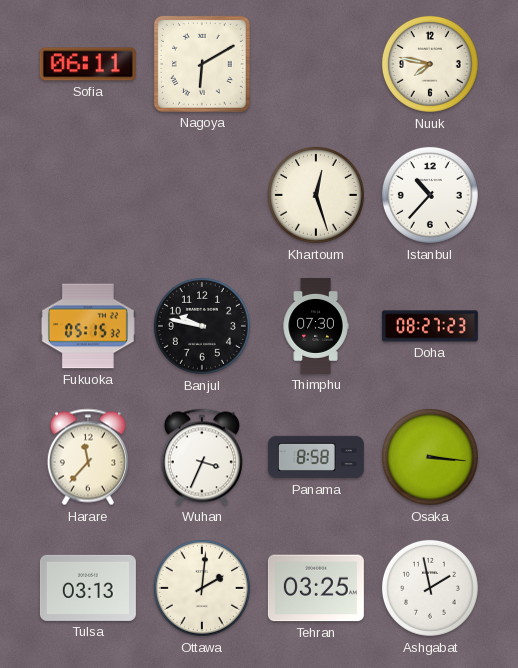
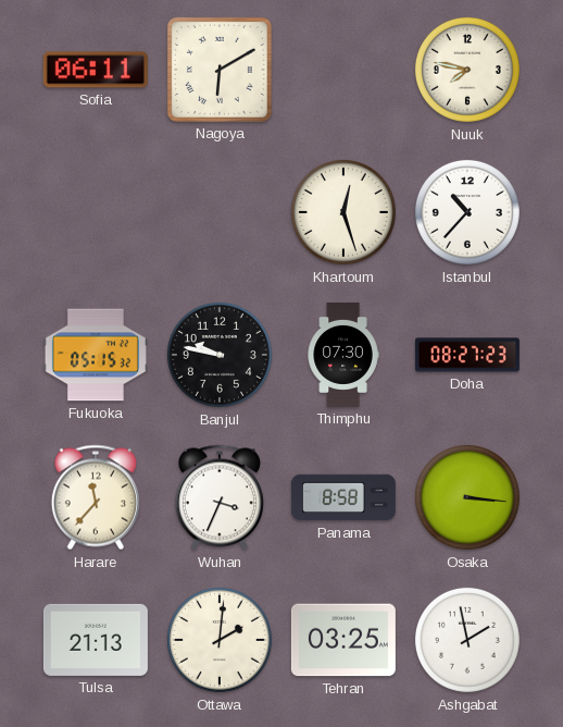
Tulsa: 03:13 -> 21:13 (96, 640)
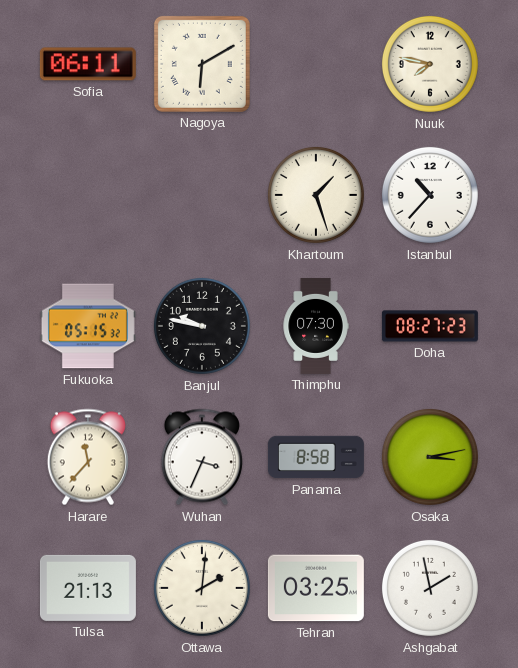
Khartoum: 12:27 -> 1:27 (316, 195)
Osaka: 3:16 -> 3:13 (430, 457)
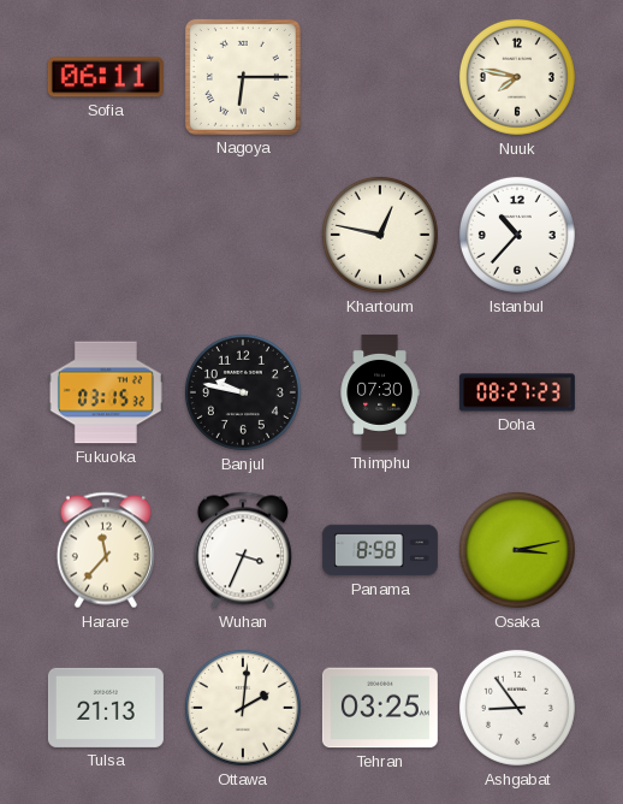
Nagoya: 6:10 -> 6:15 (243, 77)
Khartoum: 1:27 -> 12:47 (380, 235)
Fukuoka: 05:15 -> 03:15 (106, 392)
Ashgabat: 1:58 -> 8:54 (517, 708)
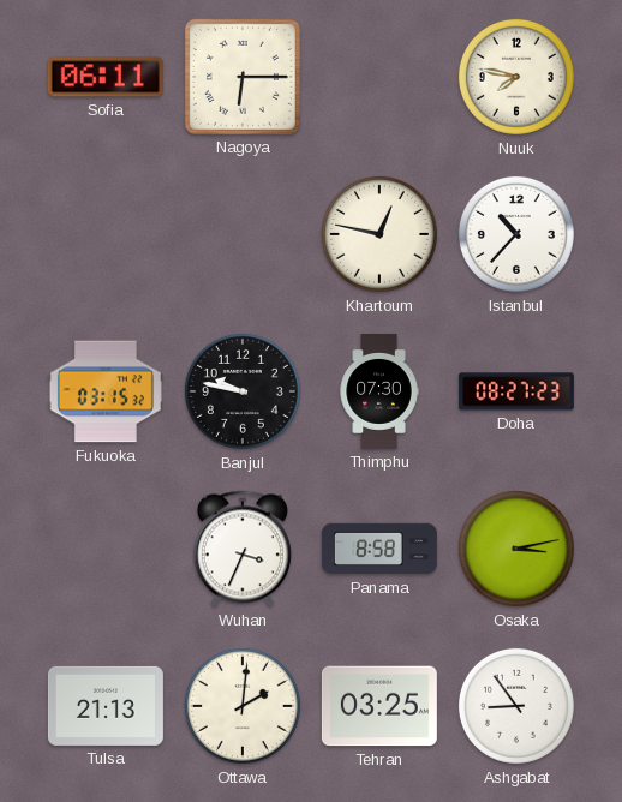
Harare: 11:37 -> none (106, 550)
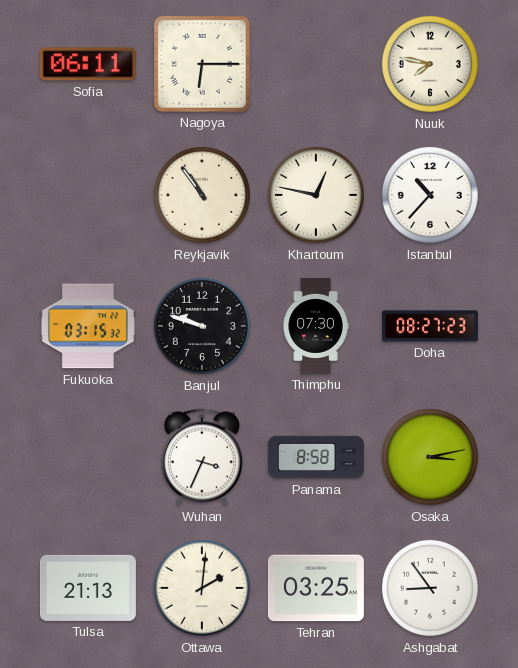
Reykjavik: none -> 10:54 (202, 195)
Banjul: 9:47 -> 9:48 (202, 326)
